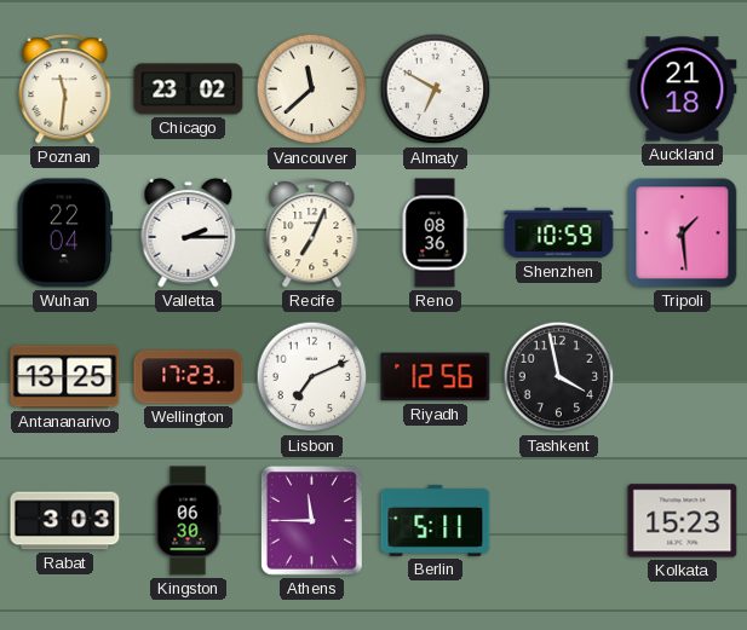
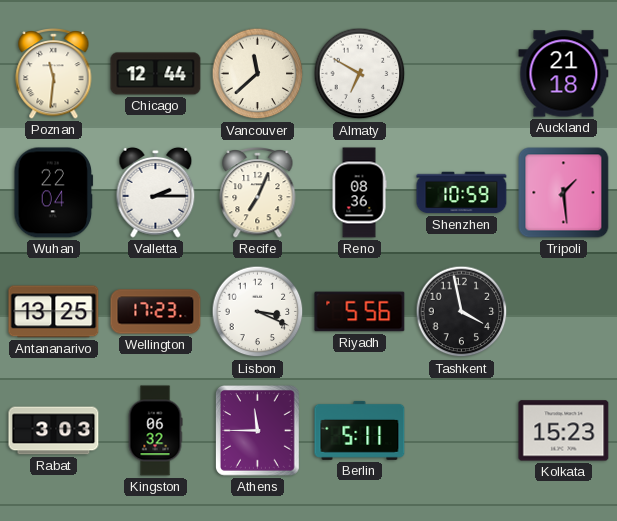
Chicago: 23:02 -> 12:44 (156, 74)
Lisbon: 7:11 -> 3:19 (258, 312)
Riyadh: 12:56 -> 5:56 (360, 312)
Kingston: 06:30 -> 06:32 (155, 431)
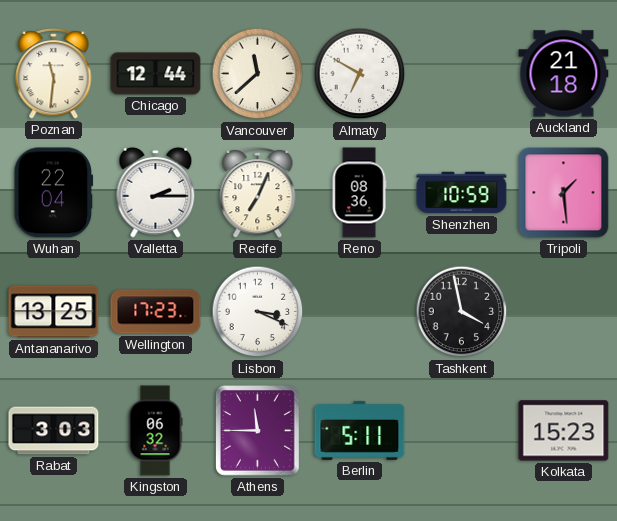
Riyadh: 5:56 -> none (360, 312)
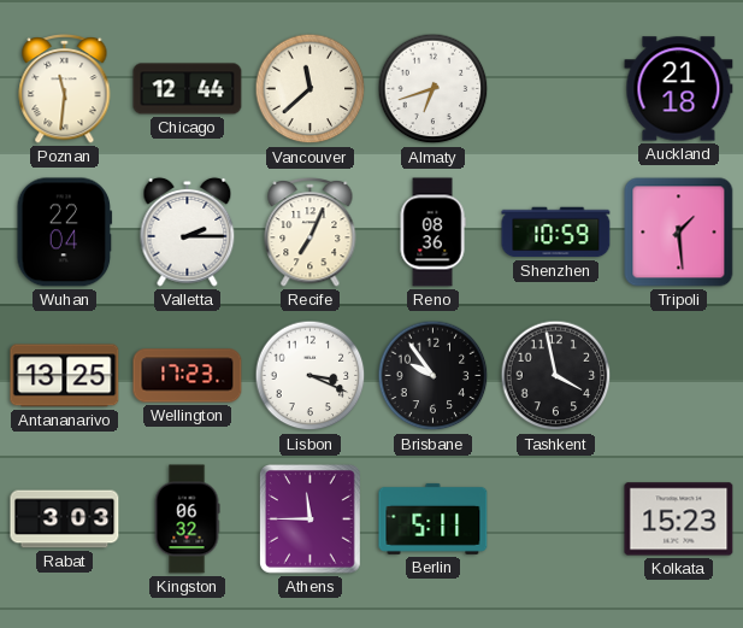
Almaty: 6:50 -> 6:42 (434, 89)
Brisbane: none -> 9:54 (434, 376)
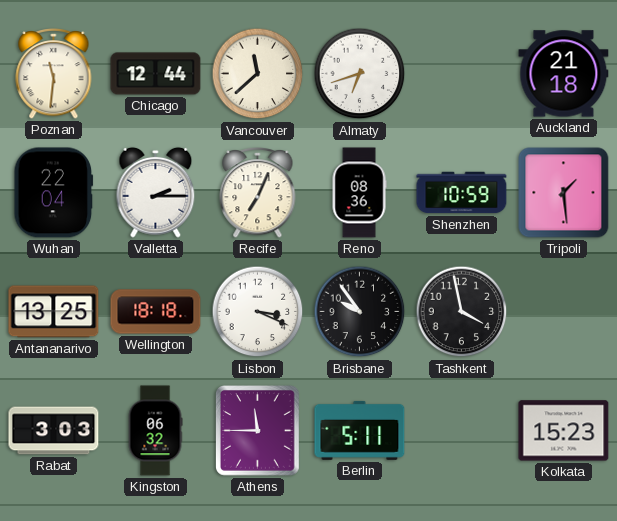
Wellington: 17:23 -> 18:18 (156, 312)
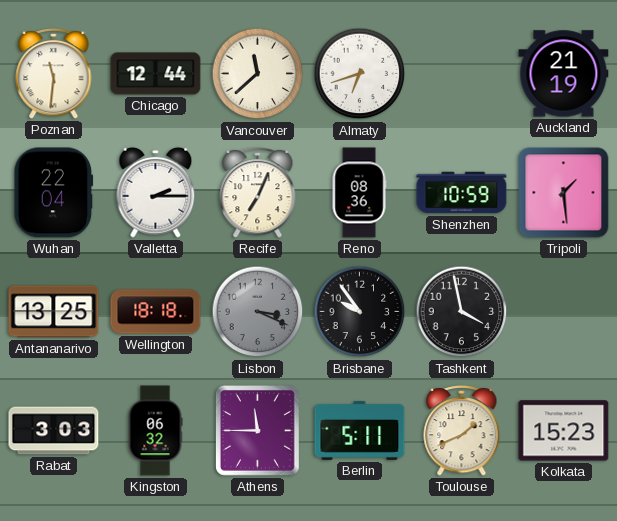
Auckland: 21:18 -> 21:19 (564, 74)
Lisbon dial: white -> grey (258, 312)
Toulouse: none -> 1:41 (462, 430)
